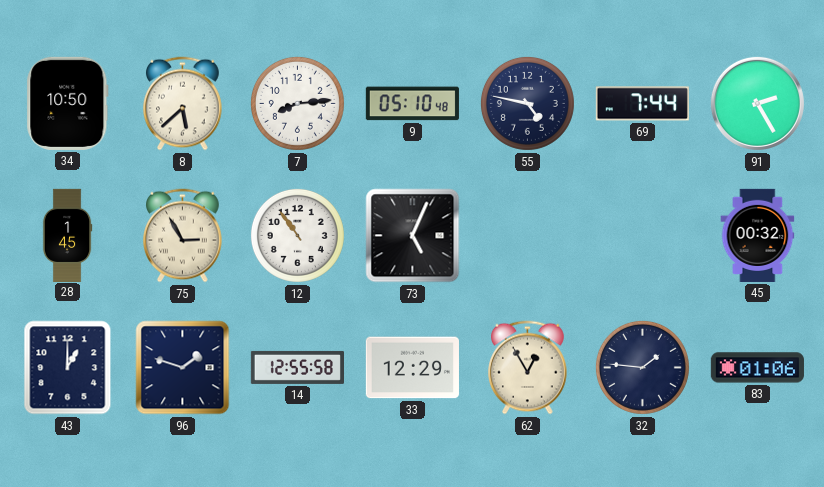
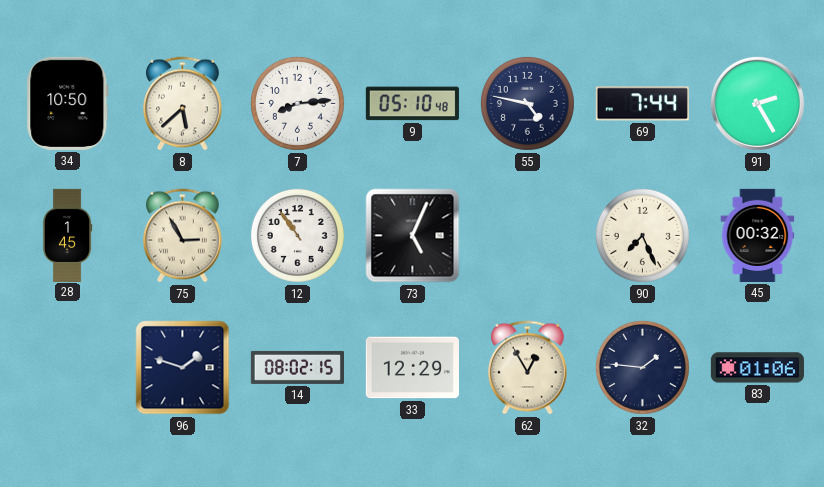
90: none -> 7:26 (642, 235)
43: 1:00 -> none (68, 368)
14: 12:55 -> 08:02 (297, 367)
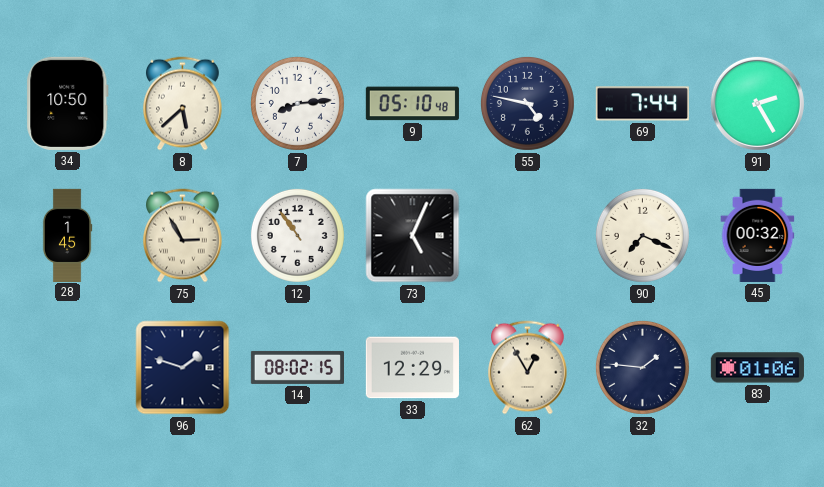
90: 7:26 -> 7:19 (642, 235)
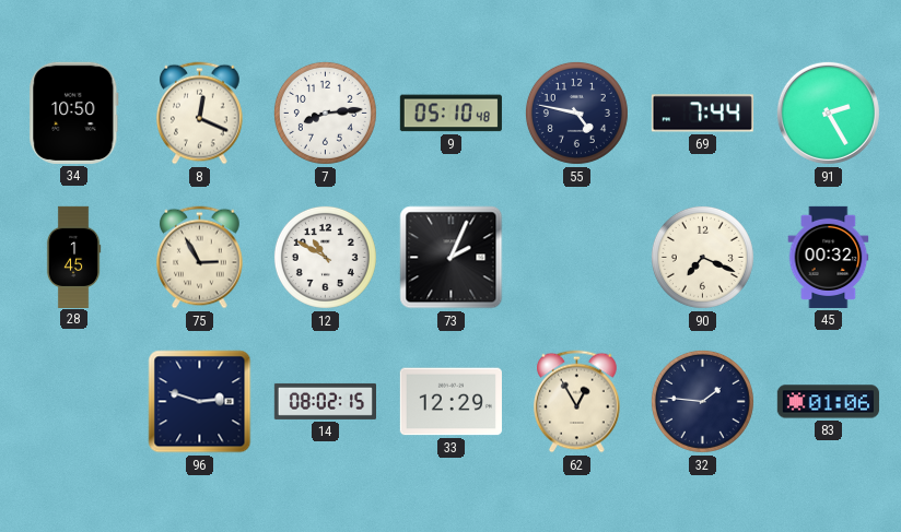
8: 5:38 -> 12:19 (200, 114)
12: 10:54 -> 10:50 (325, 257)
73: 5:04 -> 2:04 (452, 258)
96: 1:48 -> 2:48 (200, 402)
